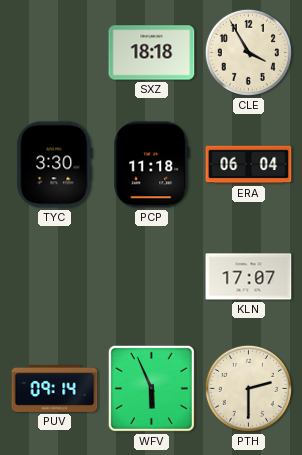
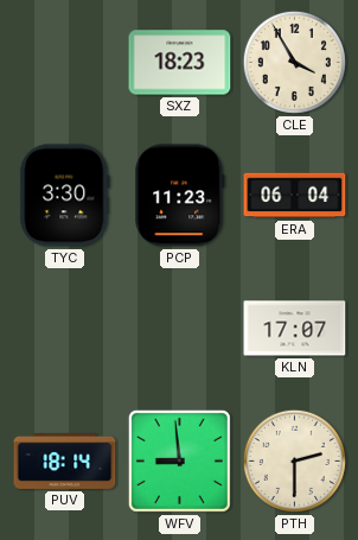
SXZ: 18:18 -> 18:23 (180, 63)
PCP: 11:18 -> 11:23 (180, 196)
PUV: 09:14 -> 18:14 (65, 460)
WFV: 5:56 -> 8:59 (179, 460)
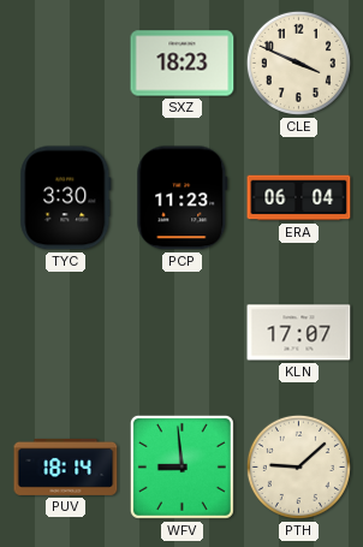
CLE: 3:55 -> 3:49 (298, 63)
PTH: 2:30 -> 9:08 (298, 466)
